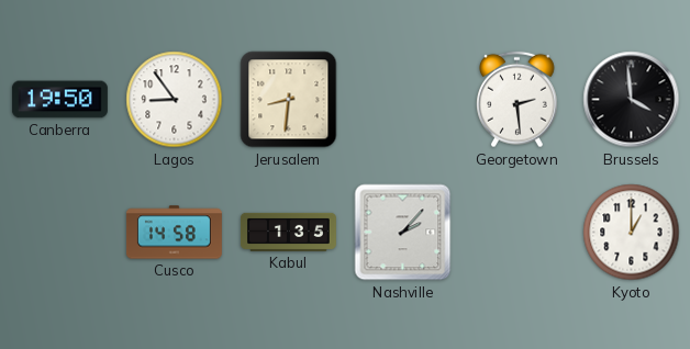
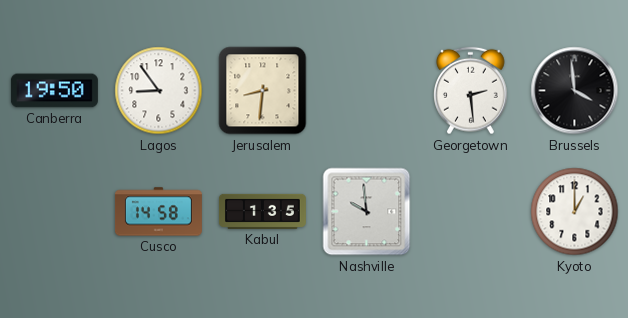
Nashville: 2:07 -> 9:59 (367, 212)
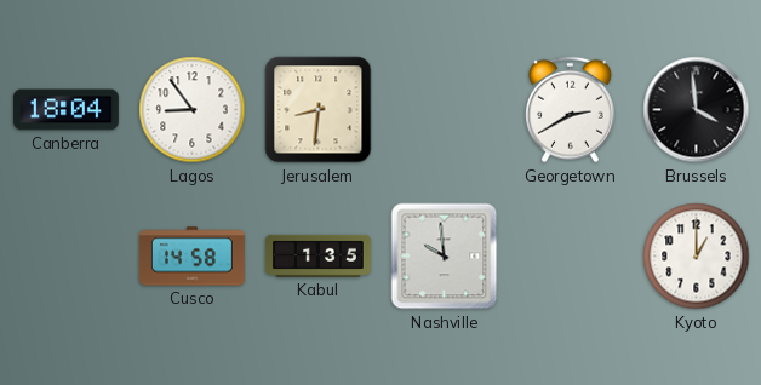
Canberra: 19:50 -> 18:04 (65, 110)
Georgetown: 2:29 -> 2:40 (571, 110)
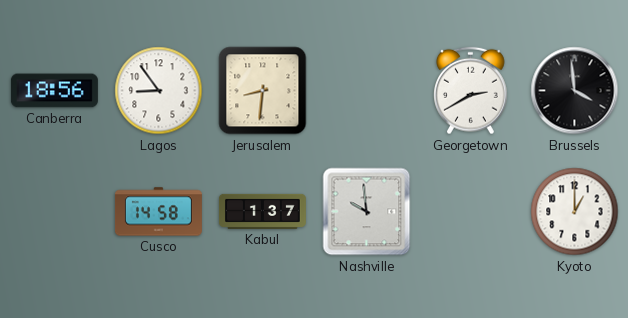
Canberra: 18:04 -> 18:56 (54, 91)
Kabul: 1:35 -> 1:37 (262, 211)
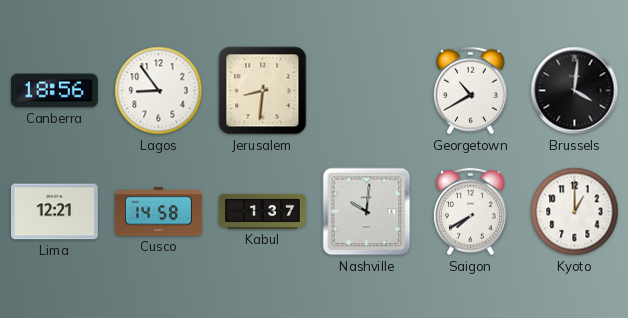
Georgetown: 2:40 -> 10:40 (471, 91)
Brussels: 3:59 -> 4:01 (575, 91)
Lima: none -> 12:21 (54, 212)
Nashville: 9:59 -> 10:01 (367, 212)
Saigon: none -> 7:40 (471, 212)
